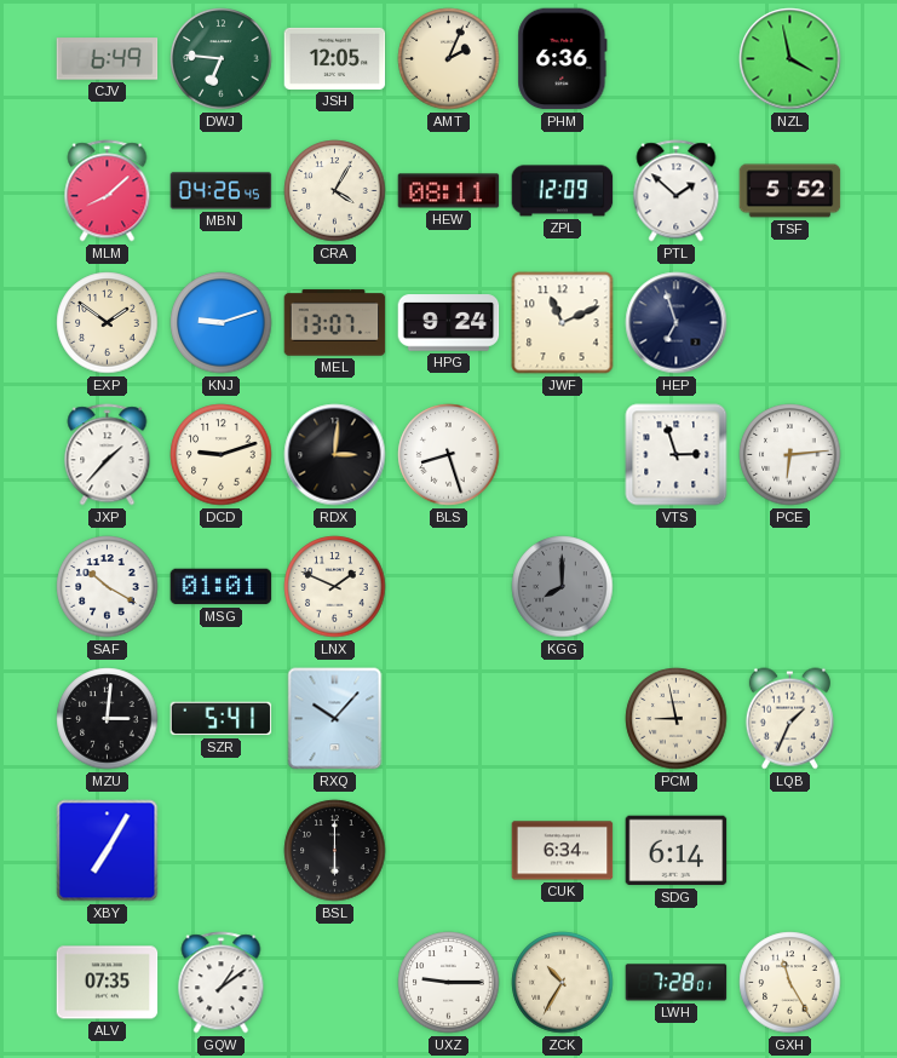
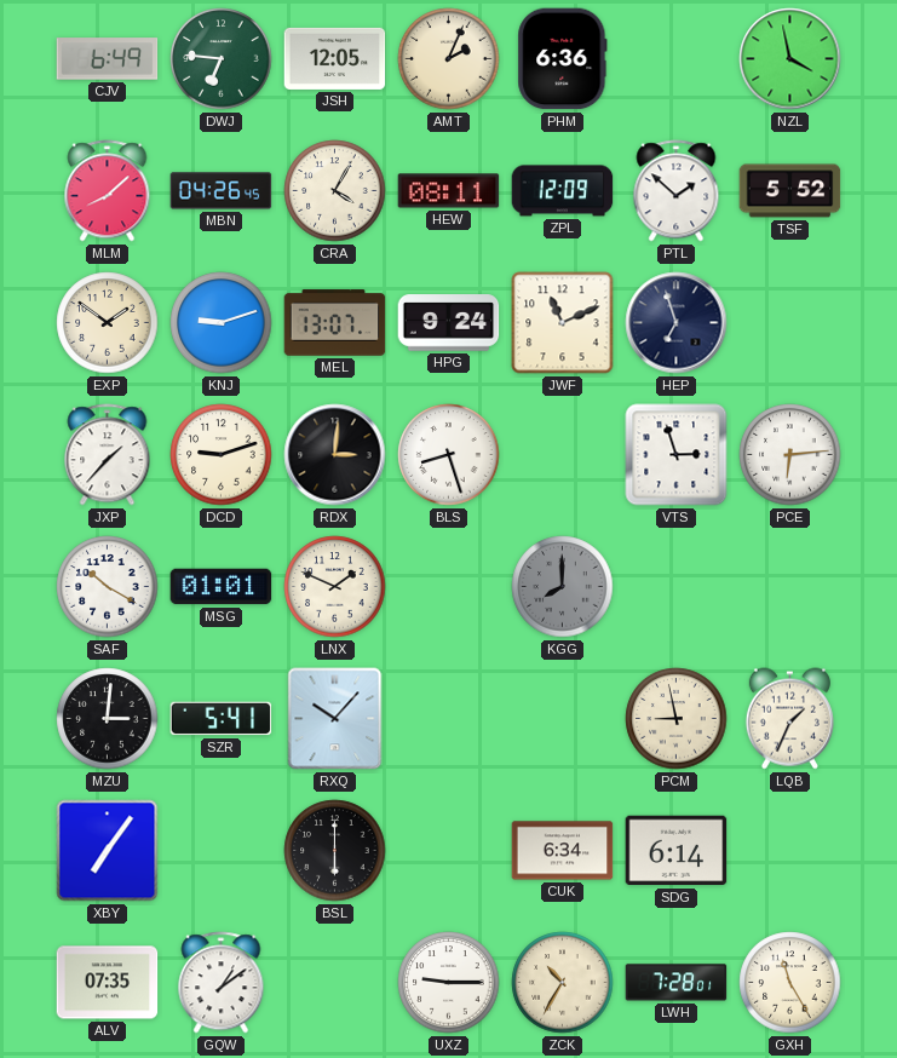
XBY: 7:05 -> 7:06 (108, 851)
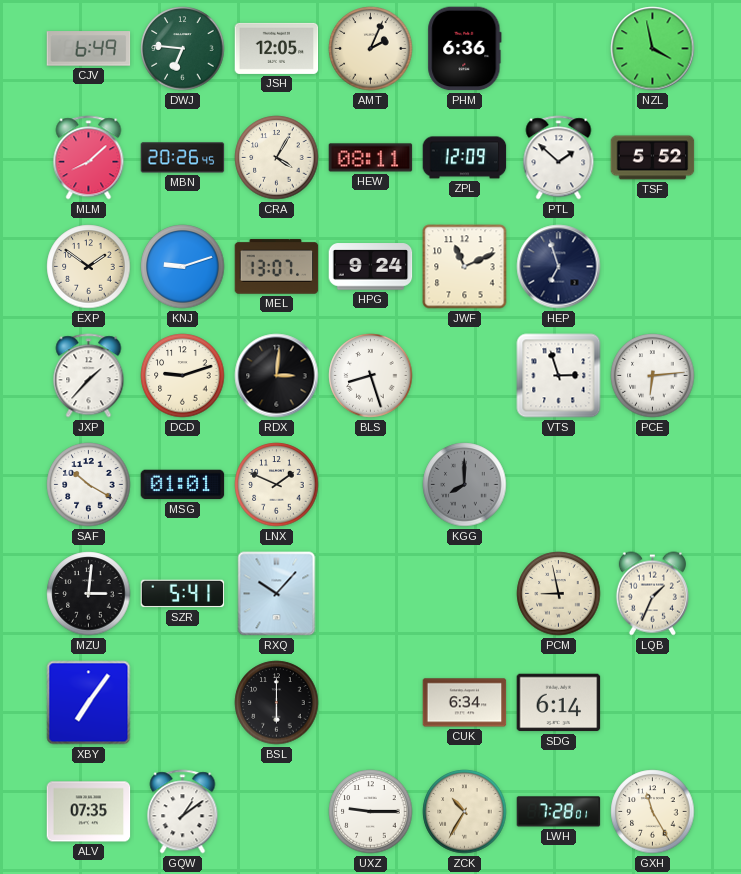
MBN: 04:26 -> 20:26 (183, 158)
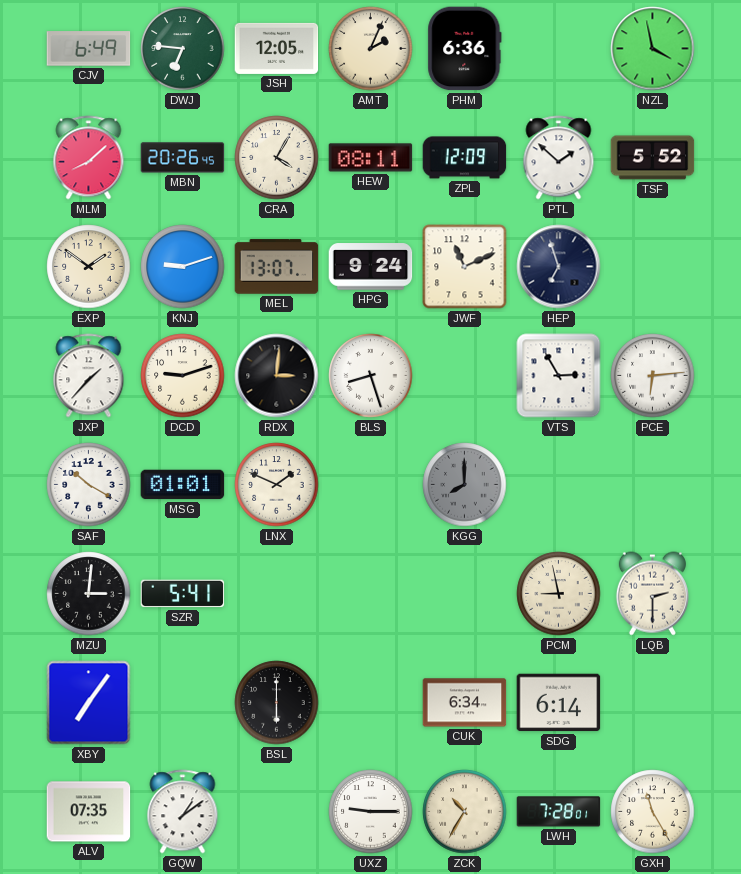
VTS: 2:57 -> 2:55 (559, 376)
RXQ: 10:07 -> none (277, 594)
LQB: 1:34 -> 2:30 (652, 594)
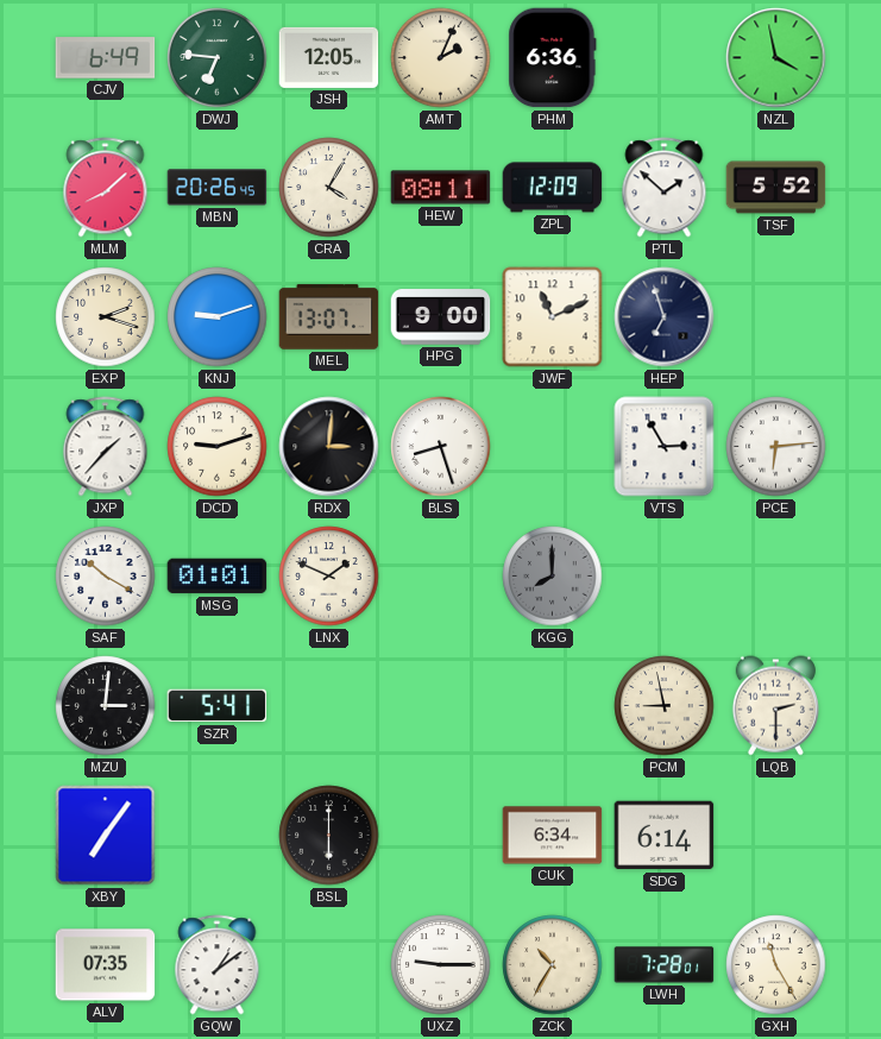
EXP: 1:51 -> 2:18 (106, 317)
HPG: 9:24 -> 9:00 (441, 317)
